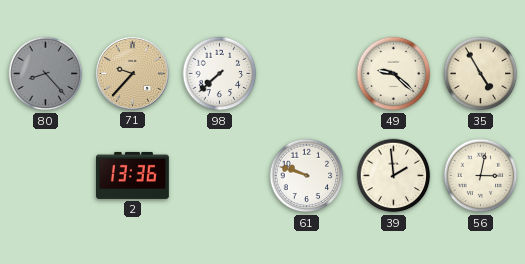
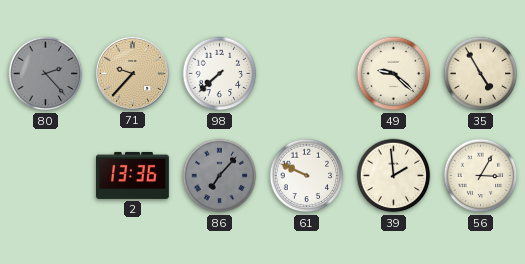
80: 8:23 -> 2:23 (46, 74)
86: none -> 7:07 (220, 176)
61: 9:48 -> 9:49 (307, 176)
56: 3:02 -> 3:05 (481, 176)
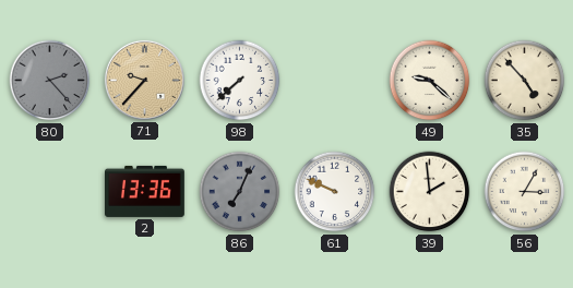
35: 4:55 -> 4:53 (525, 81)
86: 7:07 -> 7:04 (240, 192)
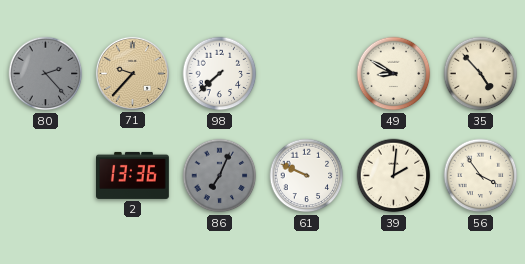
49: 9:22 -> 8:50 (394, 74)
39: 1:59 -> 2:01 (394, 176)
56: 3:05 -> 3:54 (481, 176)
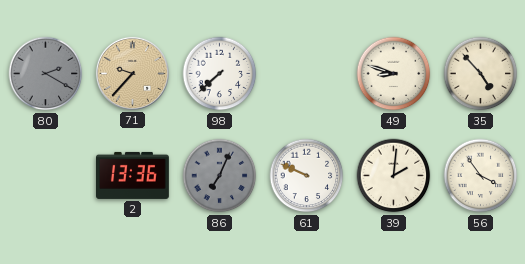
80: 2:23 -> 2:20 (46, 74)
49: 8:50 -> 8:48 (394, 74)
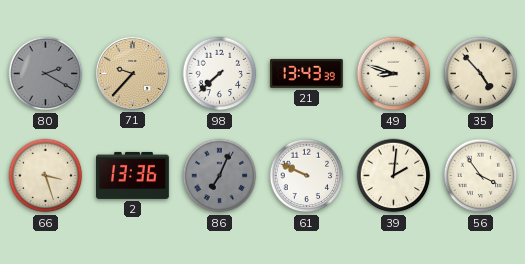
21: none -> 13:43 (306, 73)
66: none -> 3:27 (46, 176)
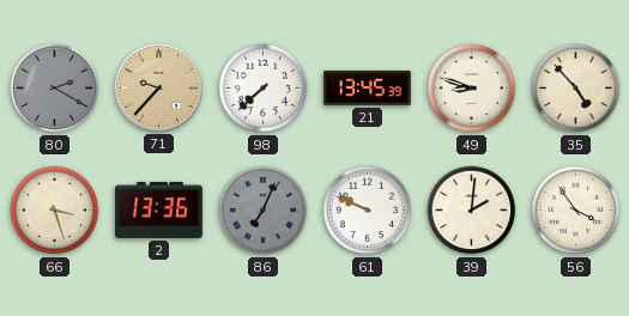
21: 13:43 -> 13:45 (367, 87)
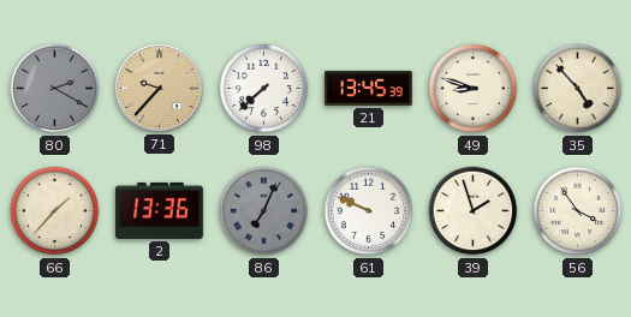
66: 3:27 -> 1:37 (55, 211)
39: 2:01 -> 1:57 (474, 211)
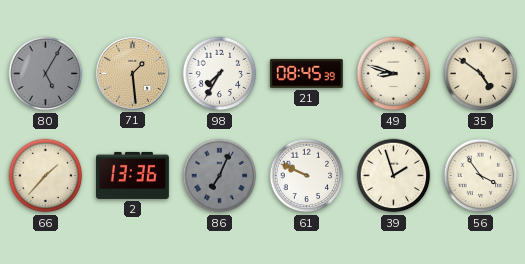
80: 2:20 -> 5:05 (46, 74)
71: 9:37 -> 1:29 (132, 73)
98: 7:38 -> 7:35 (220, 74)
21: 13:45 -> 08:45 (306, 73)
35: 4:53 -> 4:51 (481, 74)
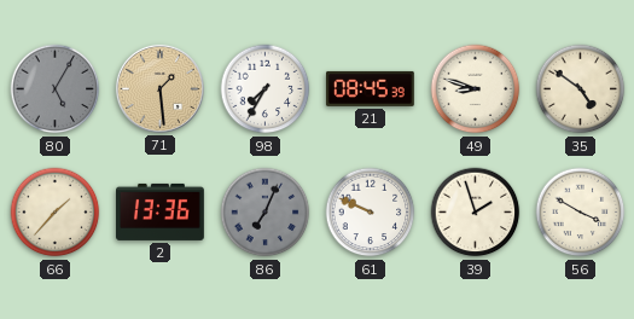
56: 3:54 -> 3:50 (581, 213)
